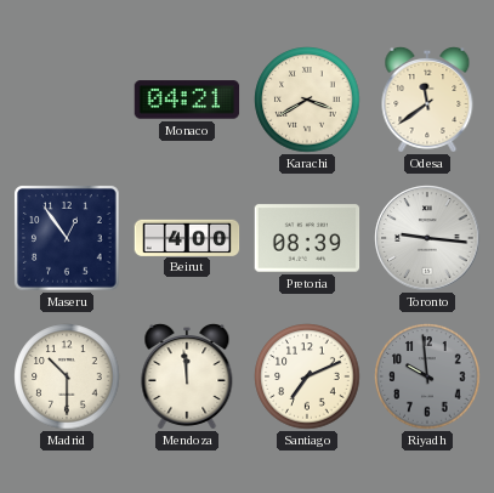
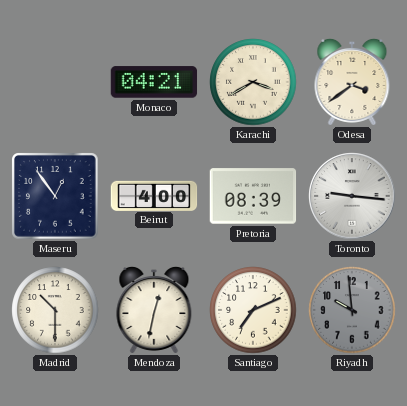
Odesa: 11:39 -> 3:39 (352, 82)
Mendoza: 11:59 -> 12:32 (154, 310)
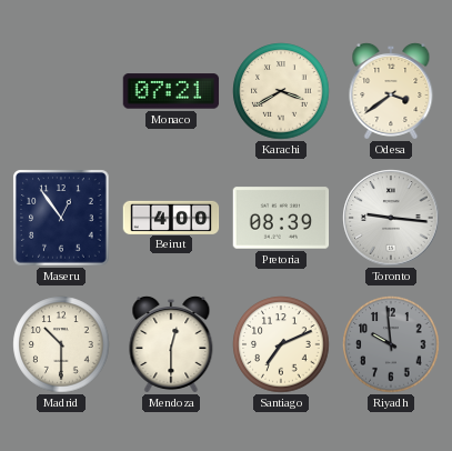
Monaco: 04:21 -> 07:21 (171, 91)
Mendoza: 12:32 -> 12:30 (171, 344)
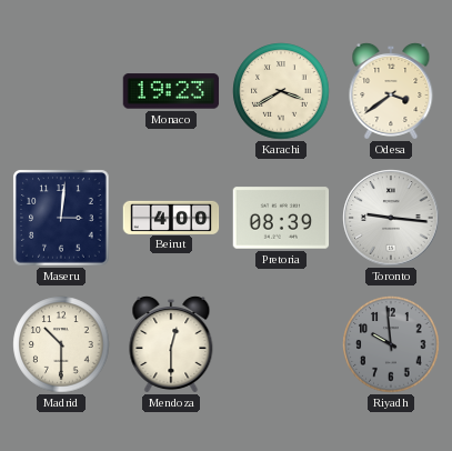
Monaco: 07:21 -> 19:23 (171, 91)
Maseru: 12:54 -> 3:01 (61, 218)
Santiago: 7:11 -> none (281, 344)
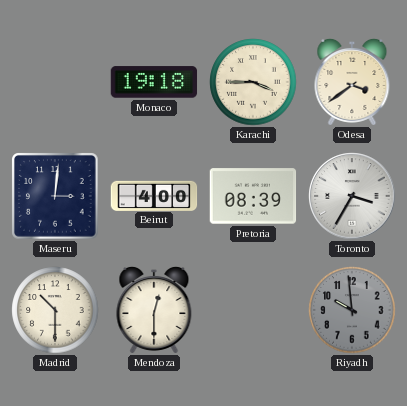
Monaco: 19:23 -> 19:18 (154, 82)
Karachi: 3:40 -> 3:45 (253, 82)
Toronto: 9:16 -> 3:35 (352, 196)
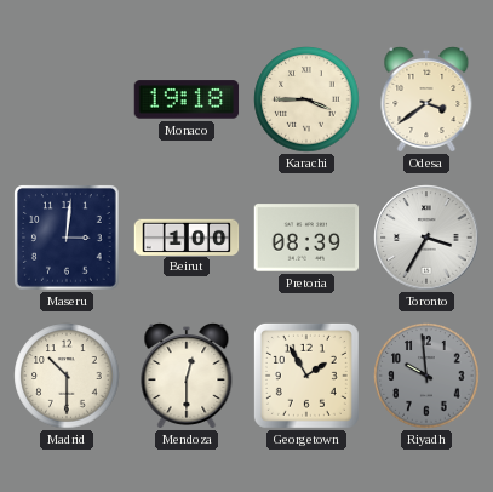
Beirut: 4:00 -> 1:00 (187, 236)
Georgetown: none -> 1:55 (306, 376)
